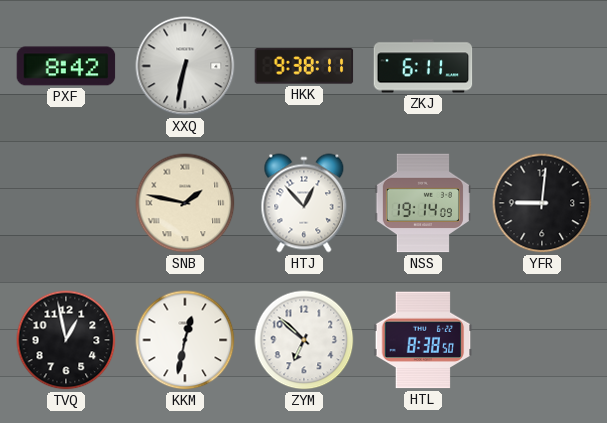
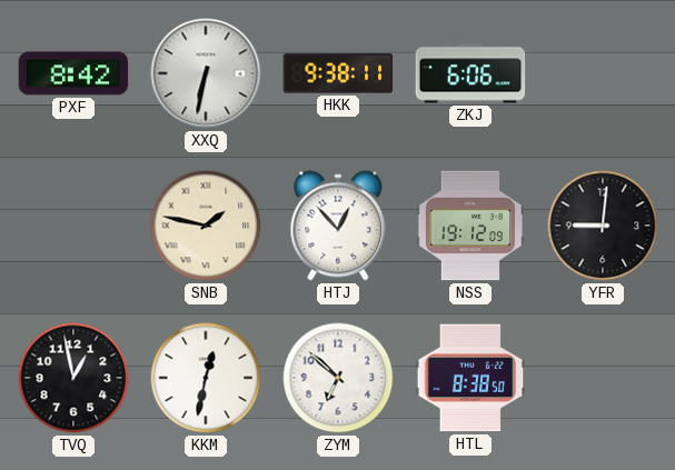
ZKJ: 6:11 -> 6:06 (470, 73)
NSS: 19:14 -> 19:12 (470, 226)
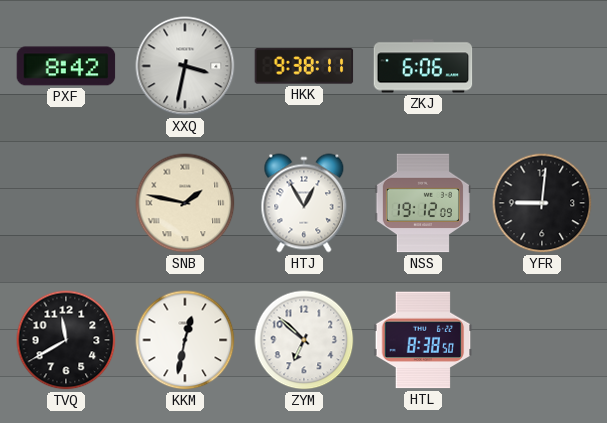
XXQ: 6:32 -> 3:32 (185, 66)
HTJ: 12:53 -> 12:55 (304, 203)
TVQ: 12:58 -> 11:40 (66, 340)
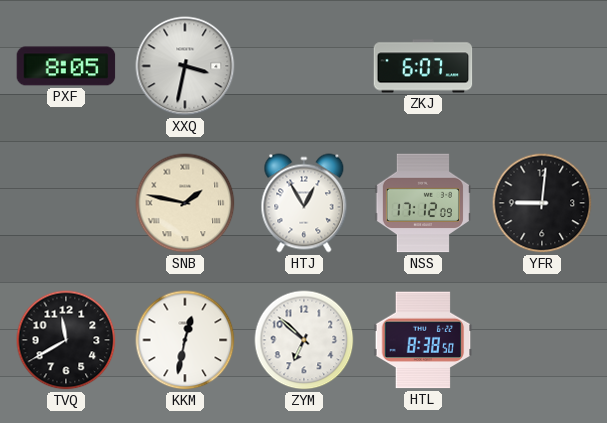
PXF: 8:42 -> 8:05 (66, 66)
HKK: 9:38 -> none (304, 66)
ZKJ: 6:06 -> 6:07 (423, 66)
NSS: 19:12 -> 17:12 (423, 203)
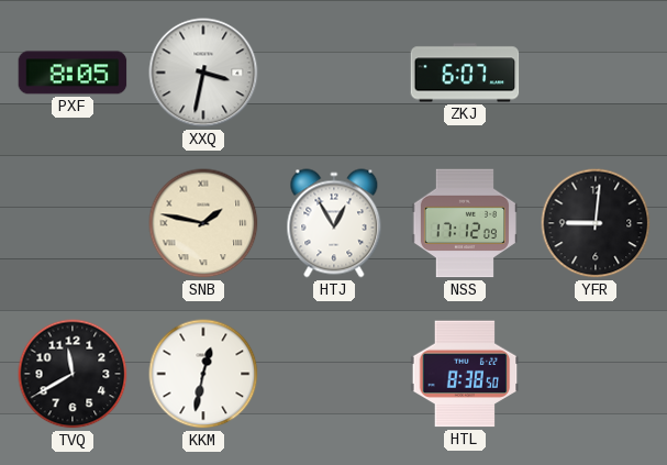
ZYM: 6:52 -> none (304, 340)
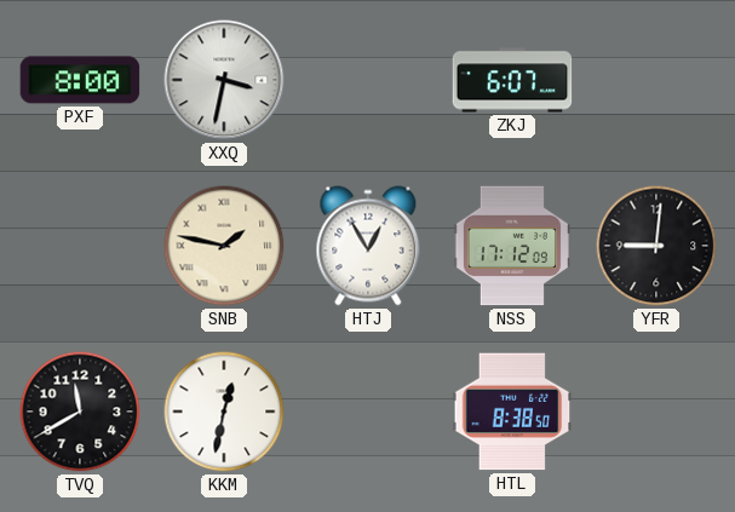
PXF: 8:05 -> 8:00 (80, 80)
